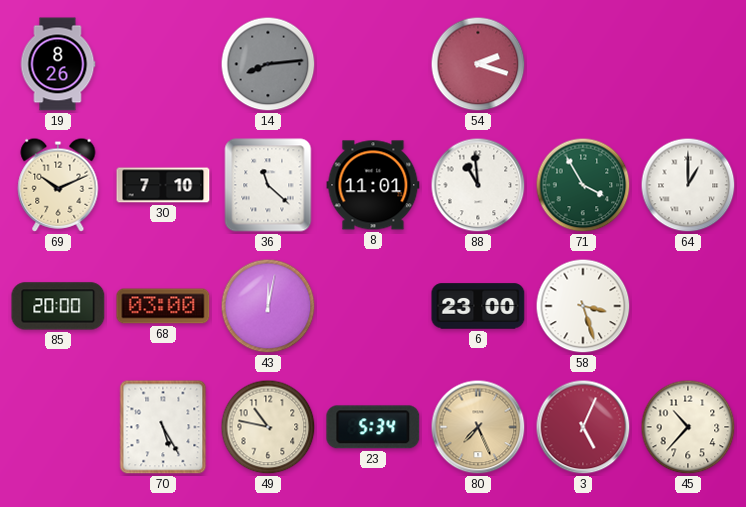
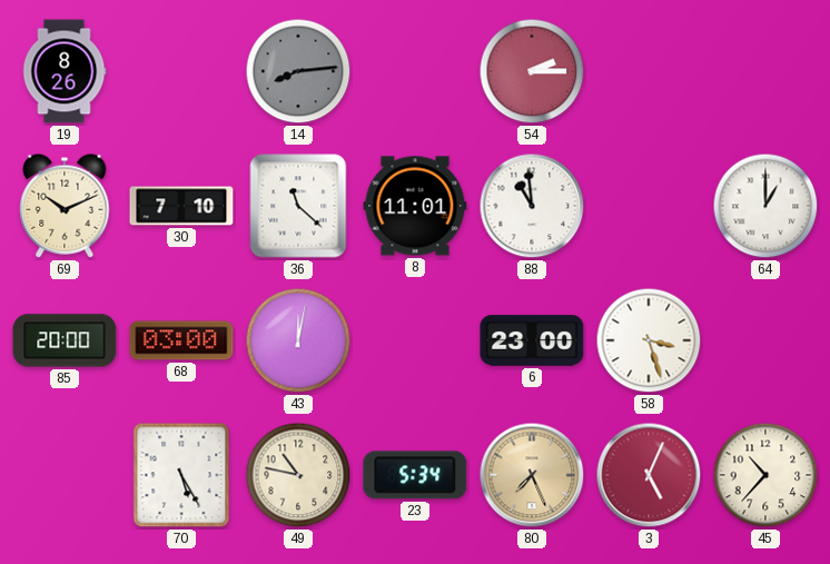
54: 2:18 -> 2:15 (532, 71)
71: 3:55 -> none (583, 185)
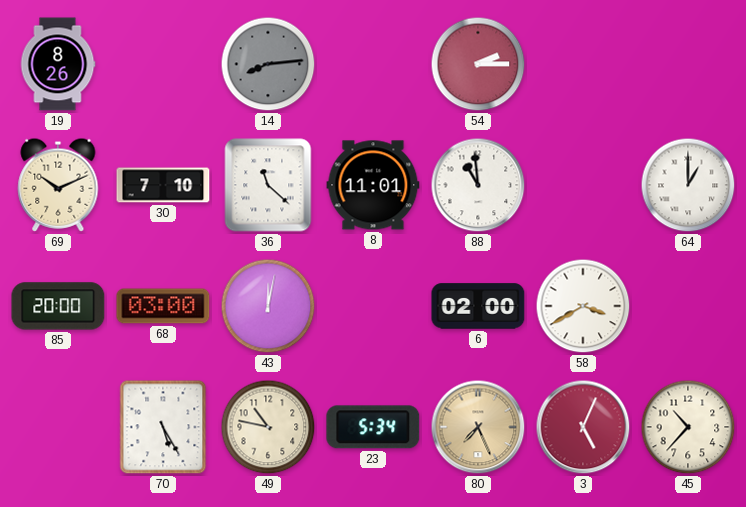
6: 23:00 -> 02:00 (478, 306)
58: 3:27 -> 3:40 (583, 306)
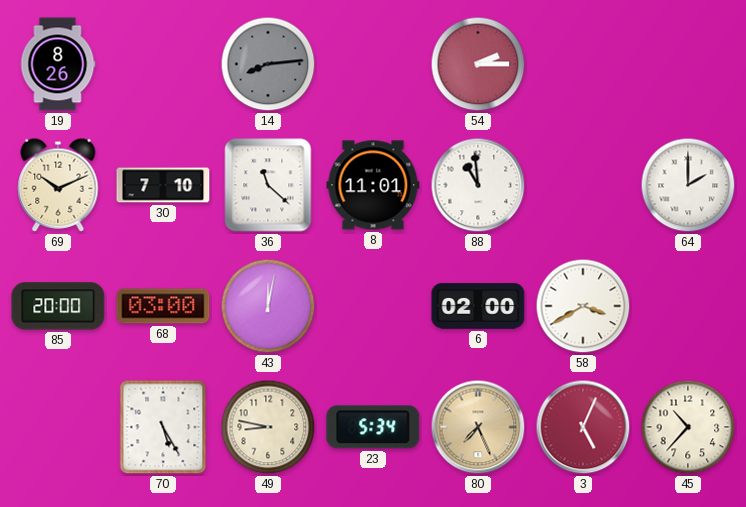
64: 1:00 -> 2:00 (688, 185)
49: 10:47 -> 8:47 (268, 427)
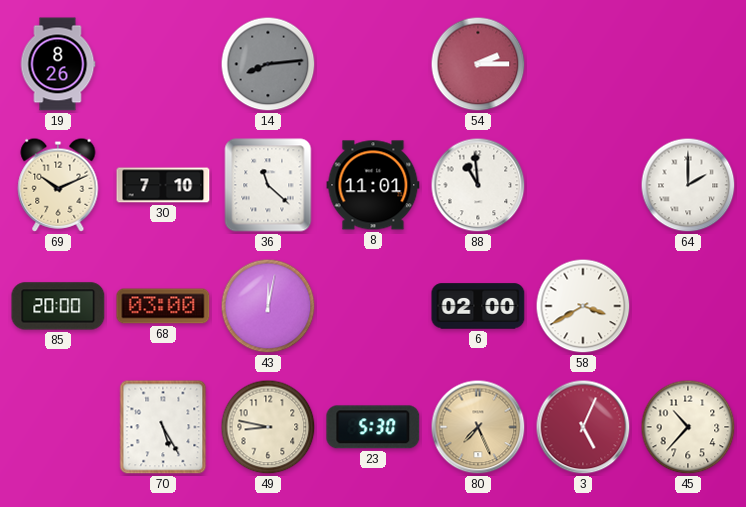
23: 5:34 -> 5:30 (373, 427)
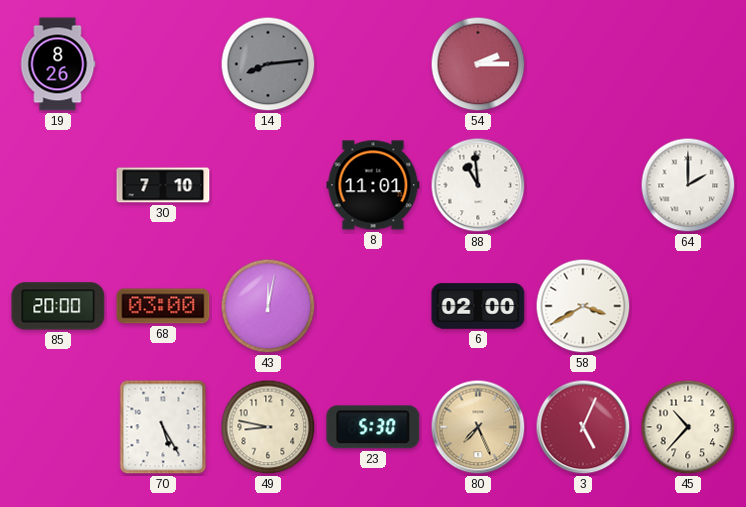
69: 10:11 -> none (58, 185)
36: 11:22 -> none (268, 185)
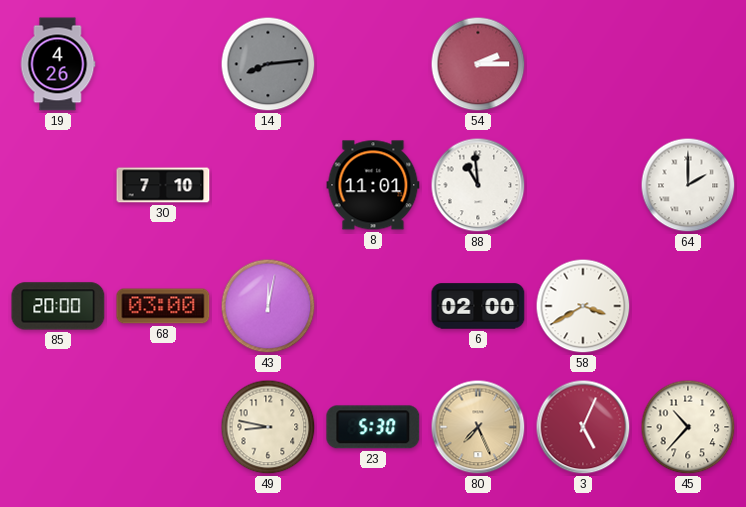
19: 8:26 -> 4:26 (58, 64)
70: 5:25 -> none (163, 427)
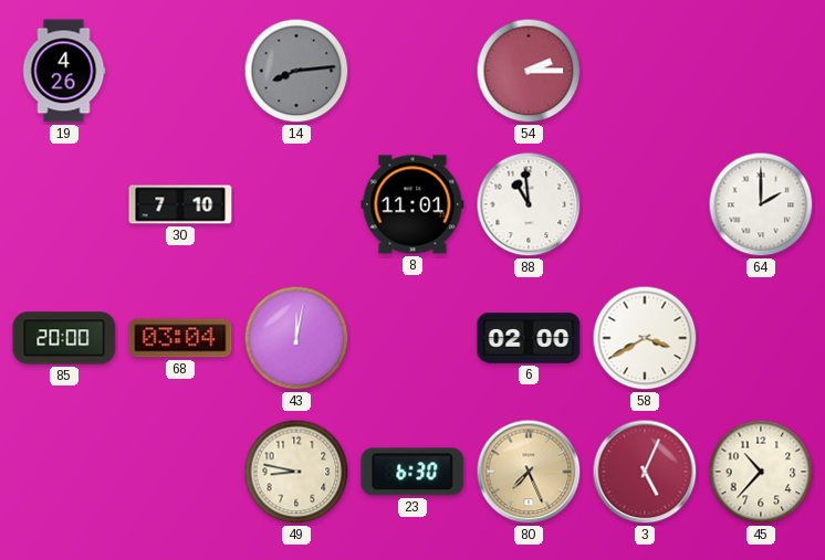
68: 03:00 -> 03:04 (180, 338)
23: 5:30 -> 6:30 (412, 472)
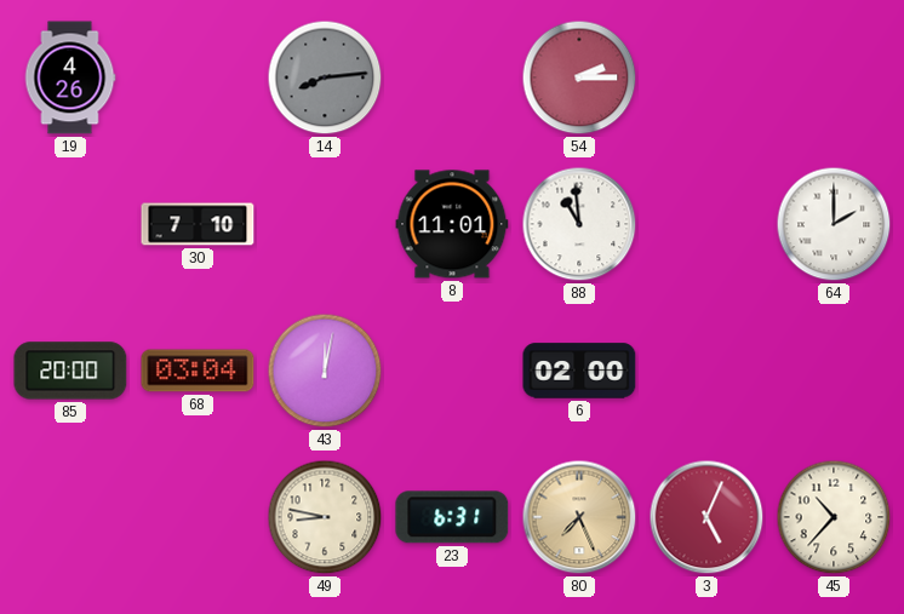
58: 3:40 -> none (645, 338)
23: 6:30 -> 6:31 (452, 517)
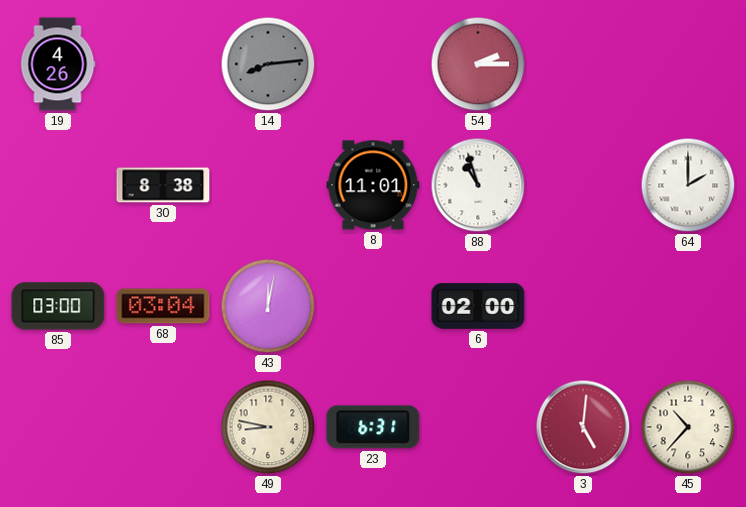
30: 7:10 -> 8:38 (163, 185)
88: 10:59 -> 10:57 (478, 185)
85: 20:00 -> 03:00 (58, 306)
80: 7:26 -> none (579, 517)
3: 5:04 -> 5:01 (583, 427)
